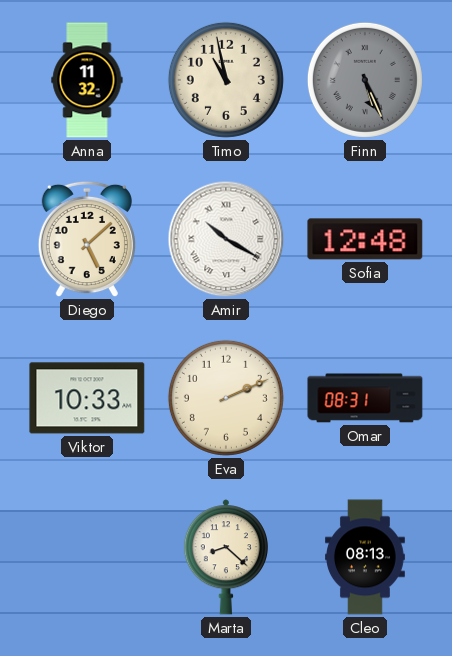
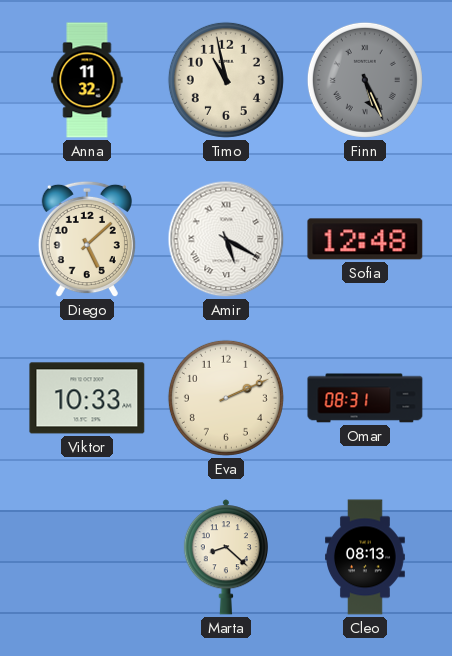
Amir: 10:20 -> 5:20 (226, 239)
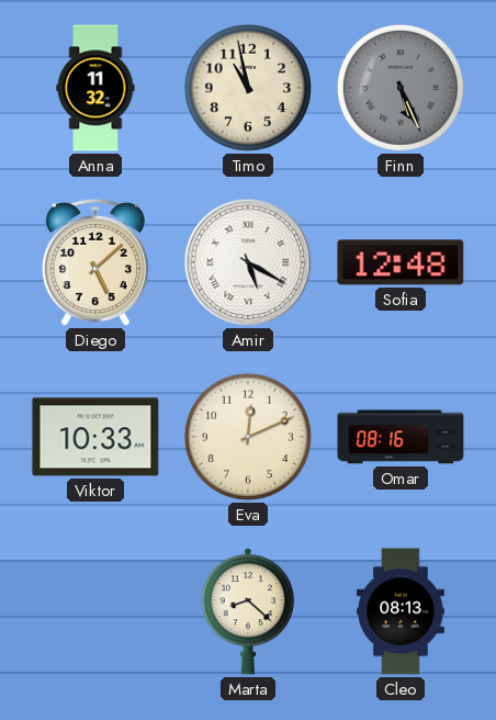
Eva: 2:11 -> 12:11 (248, 437)
Omar: 08:31 -> 08:16 (401, 437)
